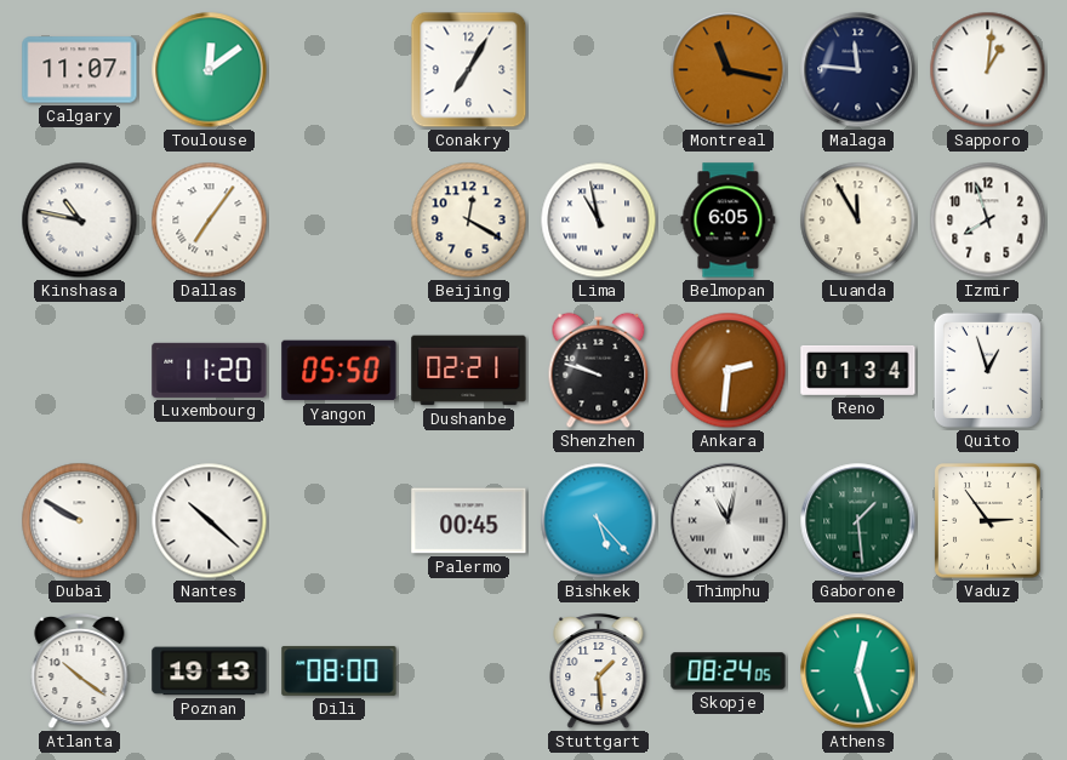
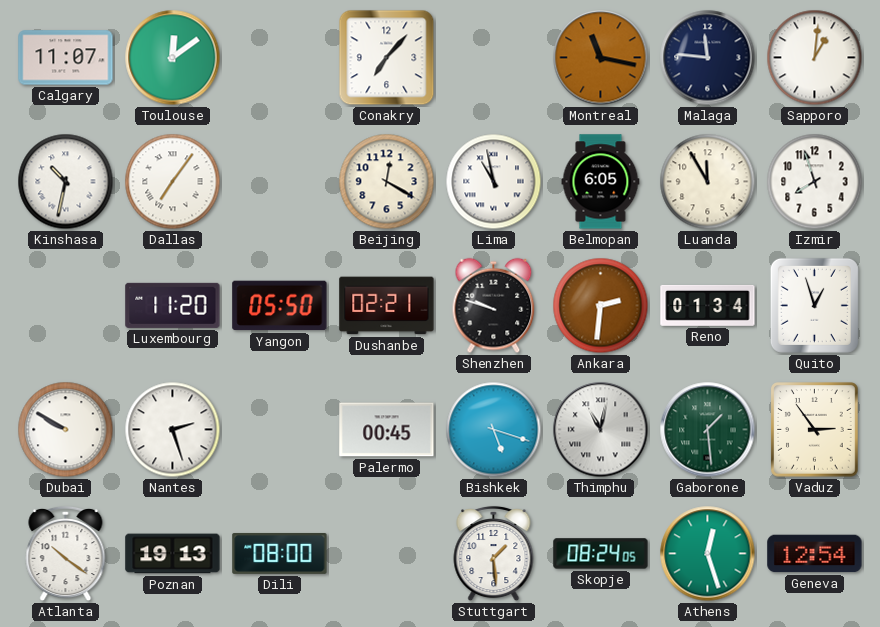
Conakry: 7:05 -> 7:07 (387, 58)
Kinshasa: 10:47 -> 10:32 (66, 182)
Nantes: 10:22 -> 2:27 (173, 430)
Bishkek: 5:23 -> 5:18 (494, 430)
Geneva: none -> 12:54 (815, 554)
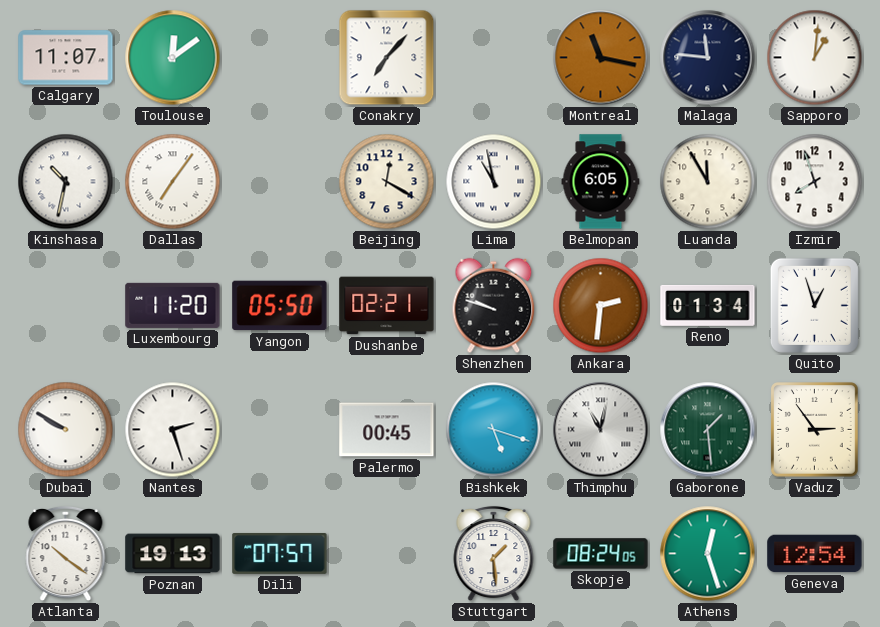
Dili: 08:00 -> 07:57 (280, 553)
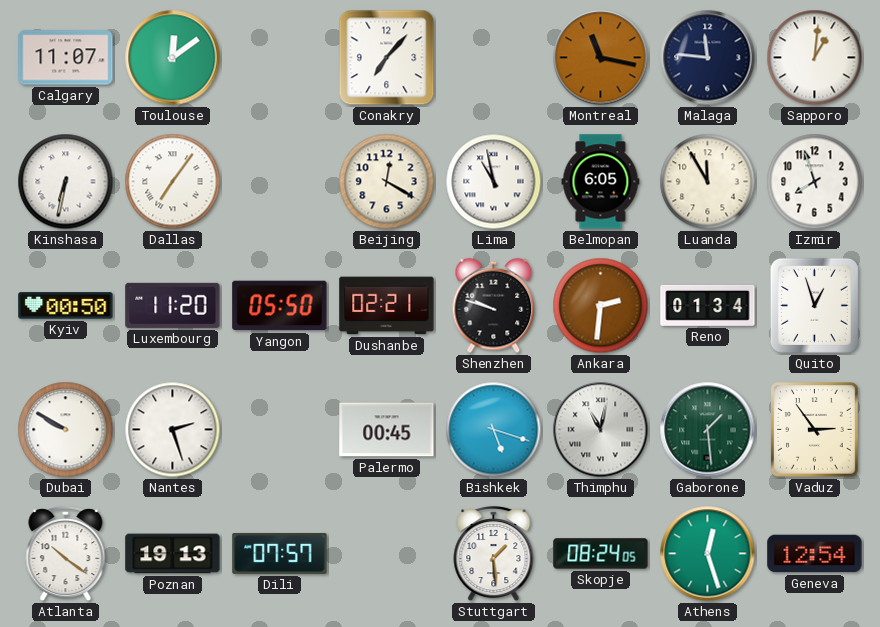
Kinshasa: 10:32 -> 6:32 (66, 182)
Kyiv: none -> 00:50 (66, 306)
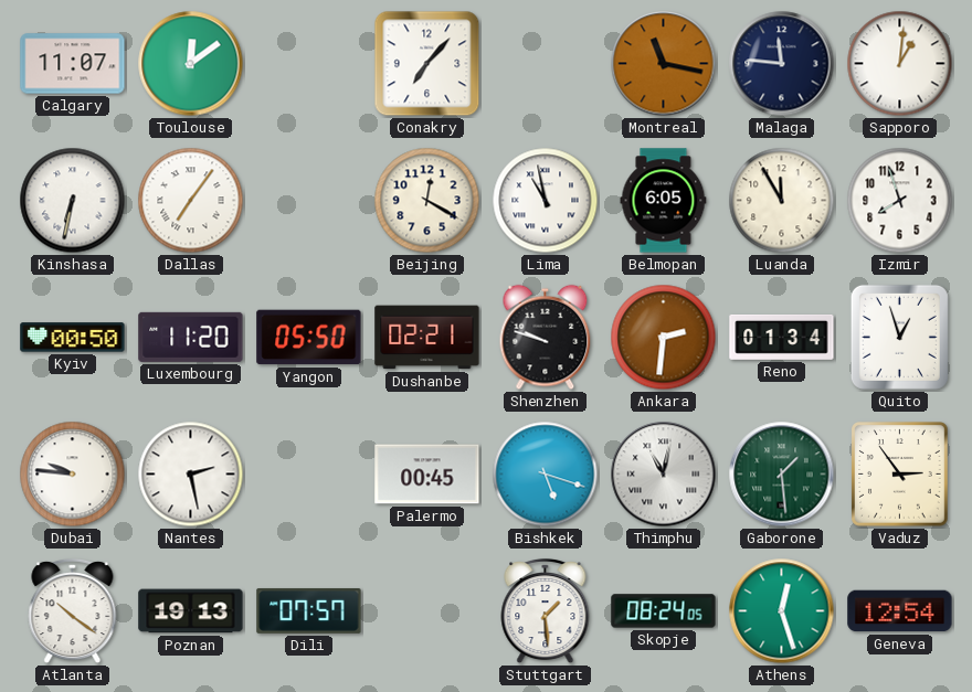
Dubai: 9:50 -> 9:46 (73, 475)
Nantes: 2:27 -> 2:28 (191, 475)
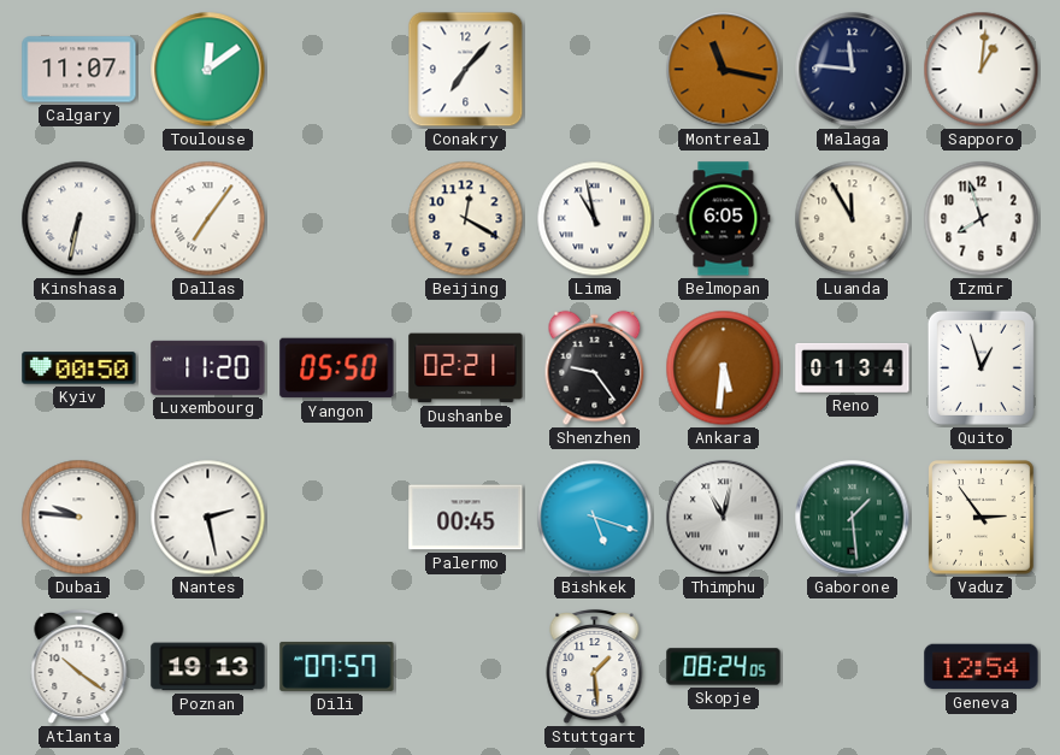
Shenzhen: 9:48 -> 9:24 (595, 368)
Ankara: 2:31 -> 5:31 (724, 368)
Athens: 12:27 -> none (782, 611)
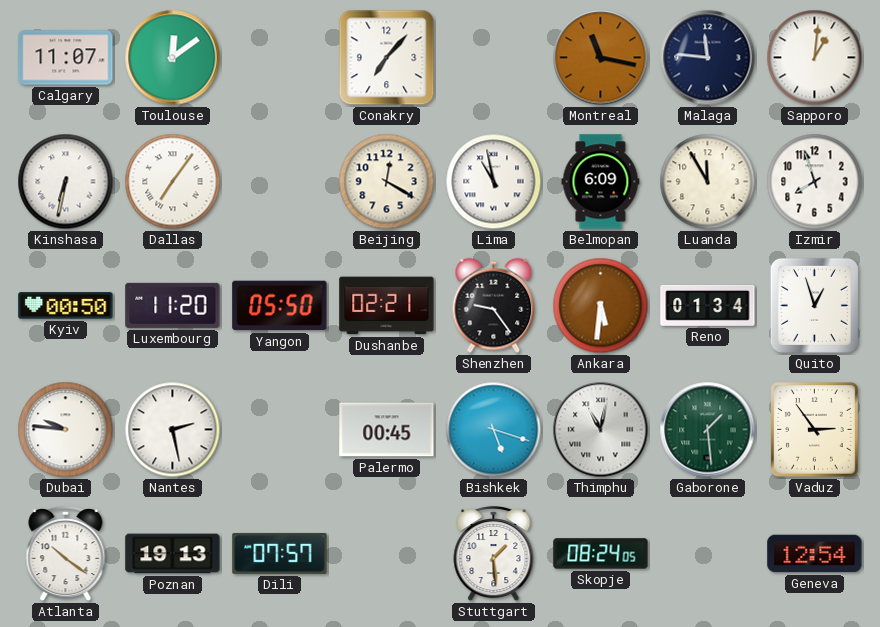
Belmopan: 6:05 -> 6:09 (601, 182)
